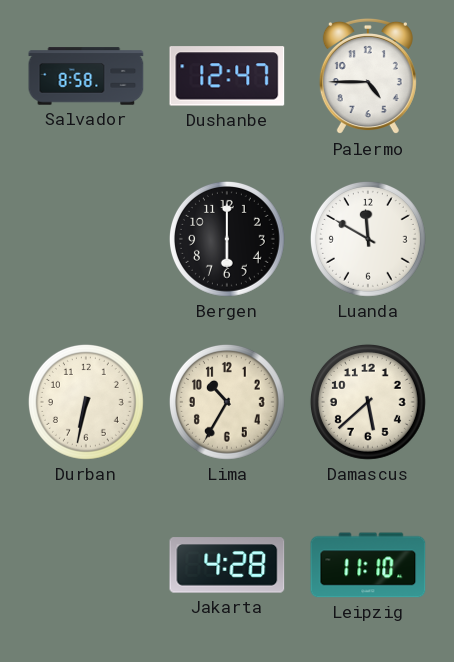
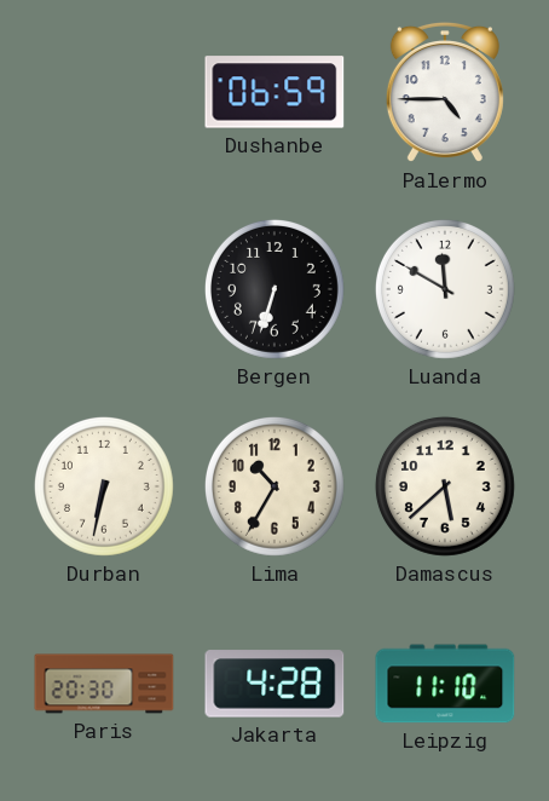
Salvador: 8:58 -> none (86, 76)
Dushanbe: 12:47 -> 06:59 (274, 92)
Bergen: 6:00 -> 6:33 (274, 289)
Paris: none -> 20:30 (104, 684)
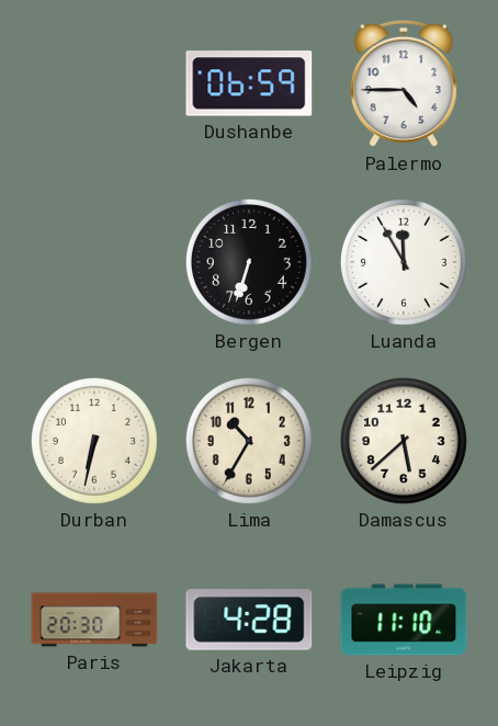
Luanda: 11:50 -> 11:55 (404, 262)
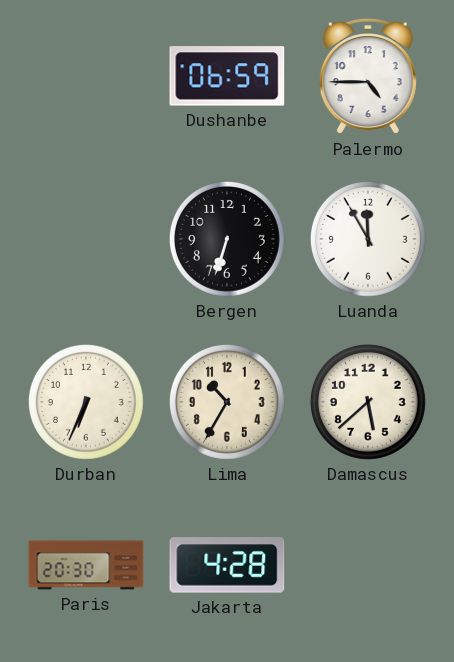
Durban: 6:32 -> 6:34 (86, 402)
Leipzig: 11:10 -> none (404, 620)
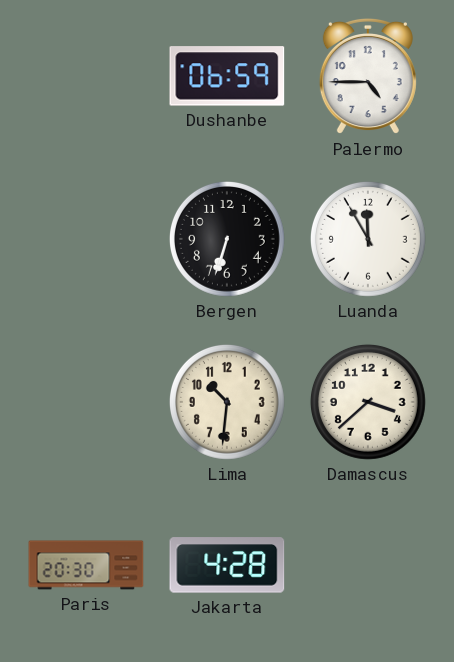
Durban: 6:34 -> none (86, 402)
Lima: 10:35 -> 10:31 (227, 402)
Damascus: 5:38 -> 3:38 (368, 402)
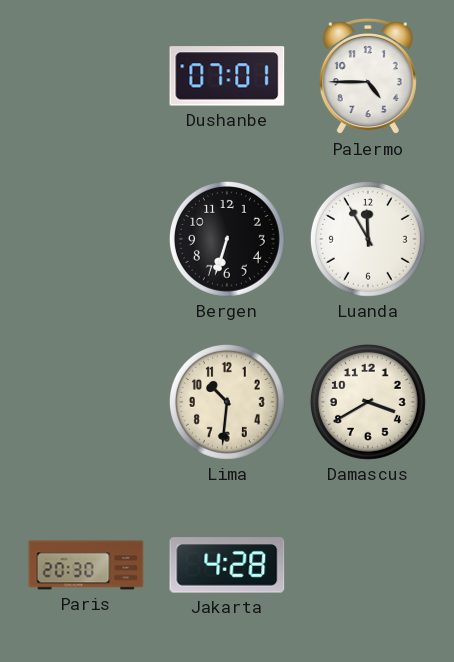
Dushanbe: 06:59 -> 07:01 (227, 76)
Damascus: 3:38 -> 3:40 (368, 402)
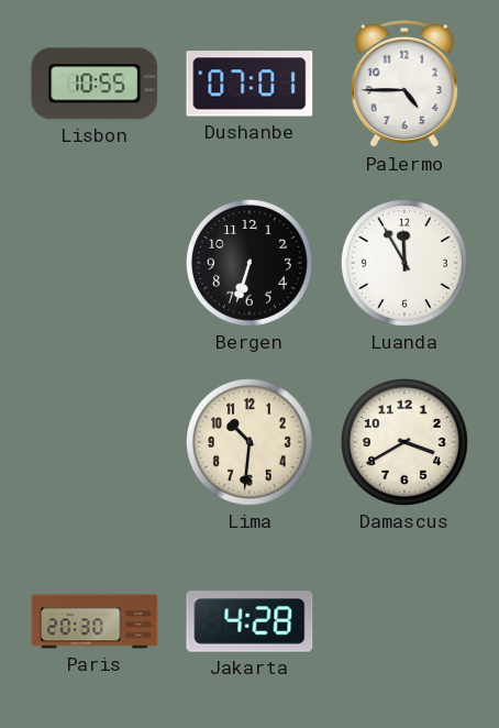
Lisbon: none -> 10:55 (95, 84)
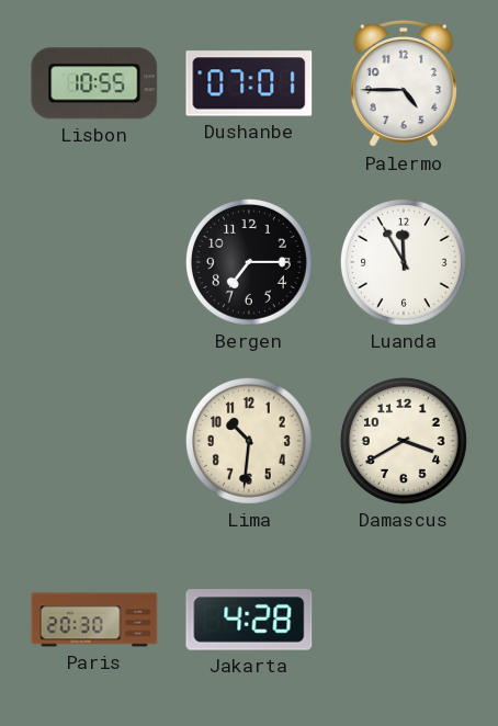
Bergen: 6:33 -> 7:15 (249, 262)
